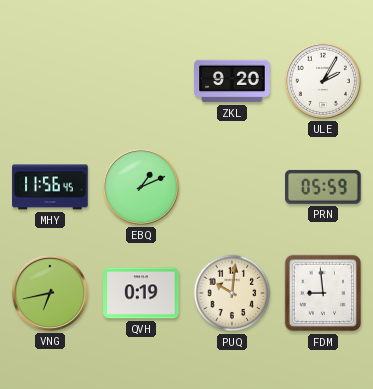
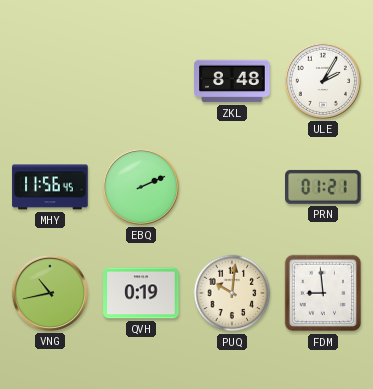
ZKL: 9:20 -> 8:48 (232, 81)
EBQ: 1:11 -> 2:11 (141, 187)
PRN: 05:59 -> 01:21 (323, 187)
VNG: 6:43 -> 10:43 (50, 293)
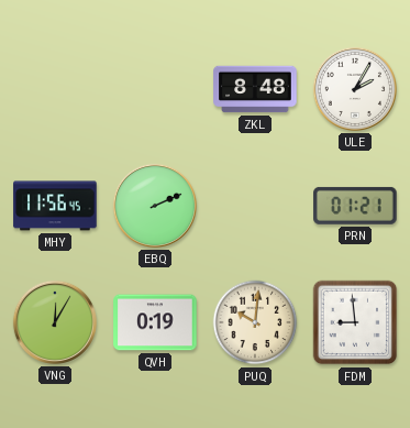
VNG: 10:43 -> 12:05 (55, 322)
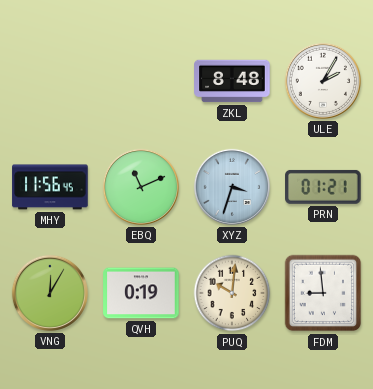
EBQ: 2:11 -> 11:11 (141, 187)
XYZ: none -> 3:33 (232, 187)
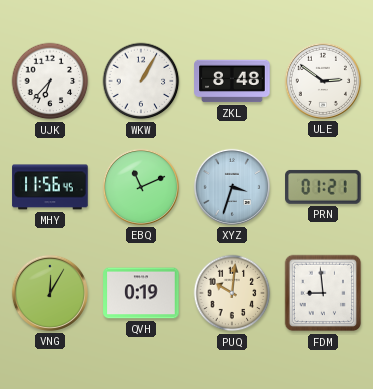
UJK: none -> 6:37 (50, 81)
WKW: none -> 1:05 (141, 81)
ULE: 2:05 -> 2:51 (323, 81)
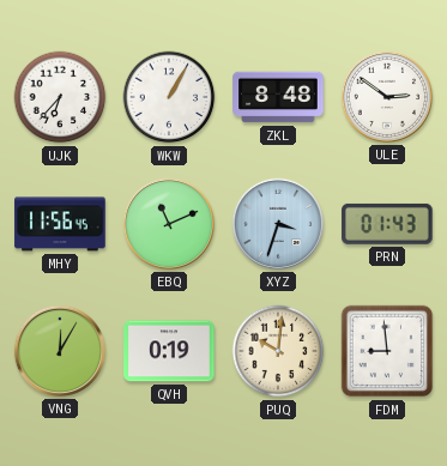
PRN: 01:21 -> 01:43 (387, 224)
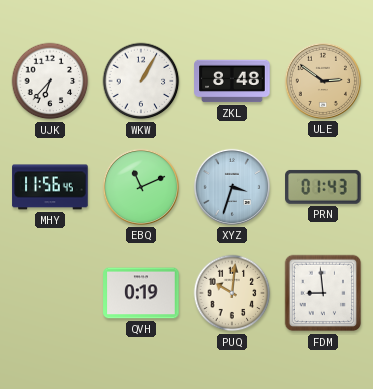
ULE dial: white -> champagne (323, 81)
VNG: 12:05 -> none (60, 351)
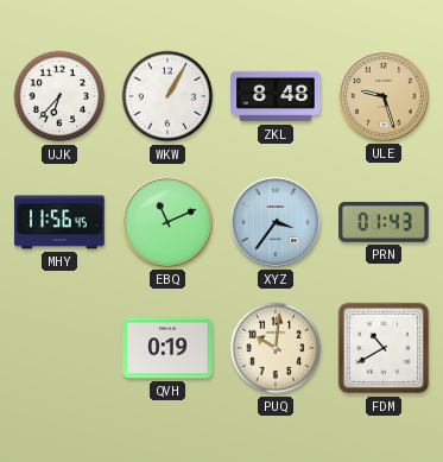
ULE: 2:51 -> 9:27 (384, 96)
XYZ: 3:33 -> 3:36 (276, 222)
FDM: 8:59 -> 10:40 (384, 348)
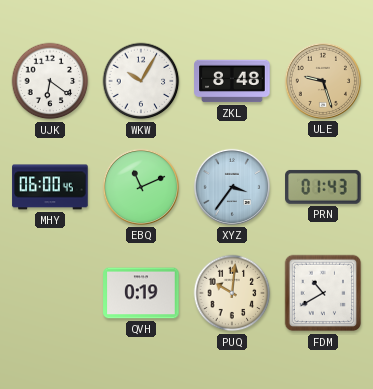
UJK: 6:37 -> 6:21 (50, 81)
WKW: 1:05 -> 10:05 (141, 81)
MHY: 11:56 -> 06:00 (50, 187)
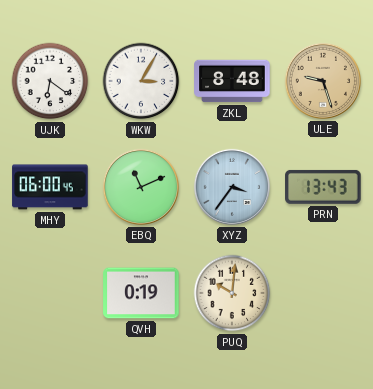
WKW: 10:05 -> 3:05 (141, 81)
PRN: 01:43 -> 13:43 (323, 187)
FDM: 10:40 -> none (323, 293)
